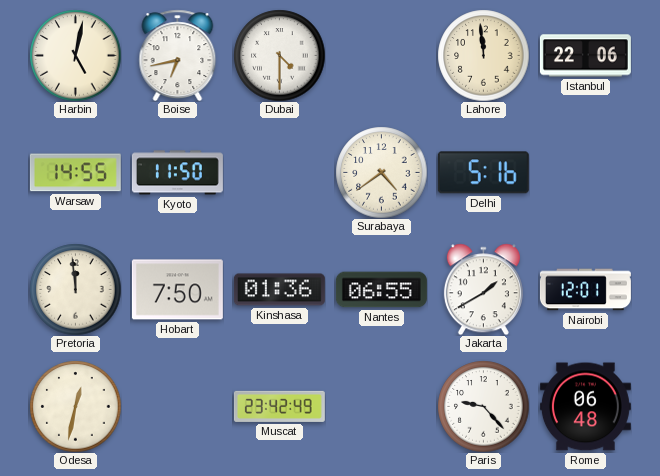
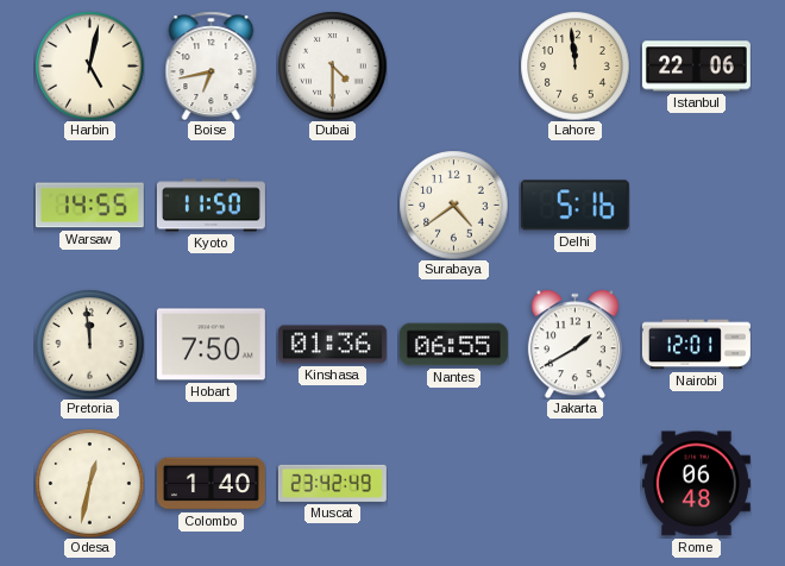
Colombo: none -> 1:40 (211, 484)
Paris: 9:23 -> none (483, 406)
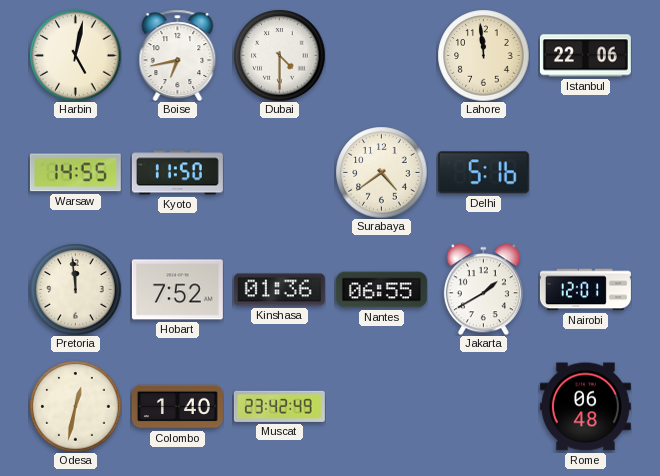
Hobart: 7:50 -> 7:52 (177, 290)
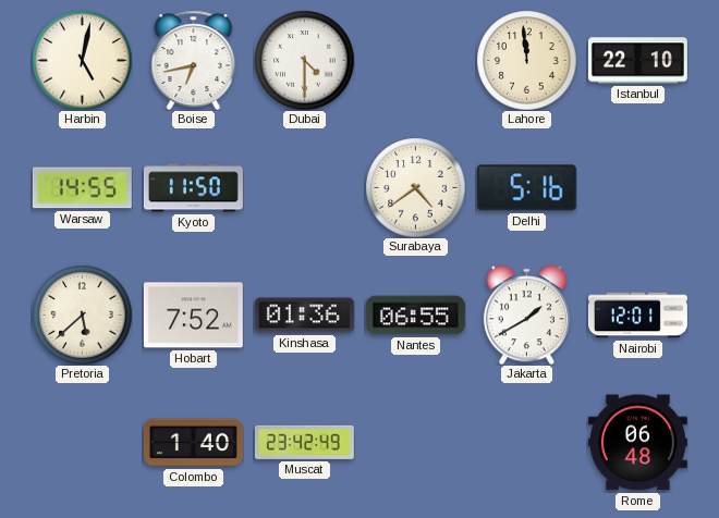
Istanbul: 22:06 -> 22:10 (637, 61)
Pretoria: 11:59 -> 5:38 (82, 314)
Odesa: 12:32 -> none (75, 406)
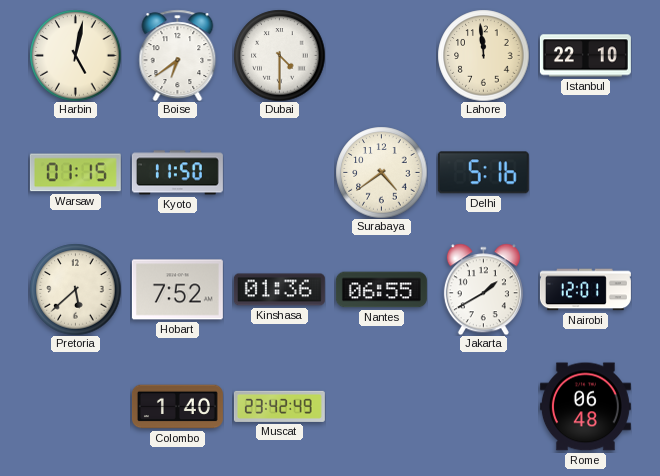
Boise: 6:43 -> 6:39 (178, 55)
Warsaw: 14:55 -> 01:15 (75, 173)
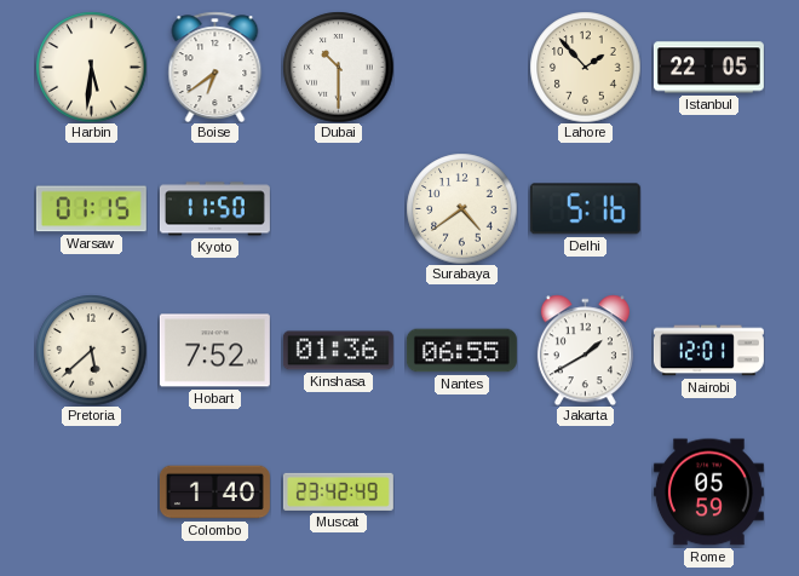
Harbin: 5:02 -> 5:31 (91, 67)
Dubai: 4:30 -> 10:30 (338, 67)
Lahore: 11:59 -> 1:53 (585, 67)
Istanbul: 22:10 -> 22:05 (708, 68)
Rome: 06:48 -> 05:59 (708, 493)
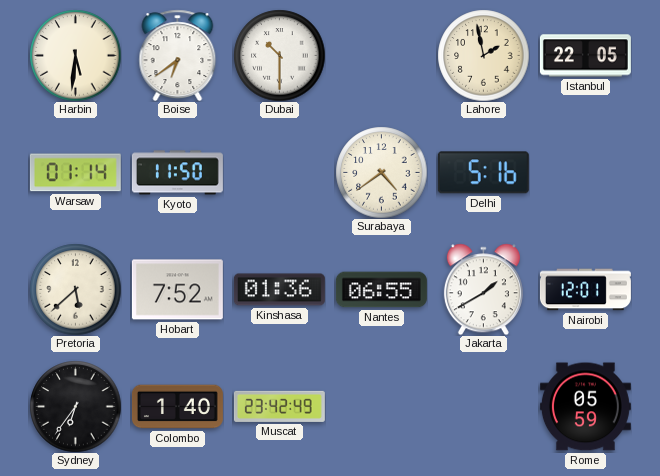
Lahore: 1:53 -> 1:58 (483, 55)
Warsaw: 01:15 -> 01:14 (75, 173)
Sydney: none -> 6:36 (75, 406)
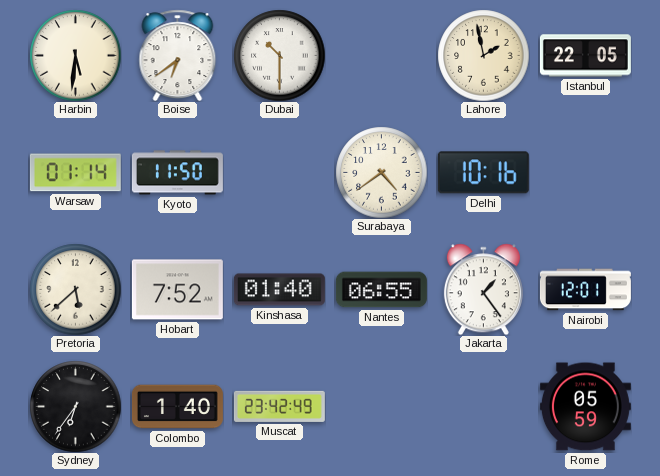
Delhi: 5:16 -> 10:16 (483, 173)
Kinshasa: 01:36 -> 01:40 (279, 290)
Jakarta: 1:40 -> 1:24 (483, 289)
